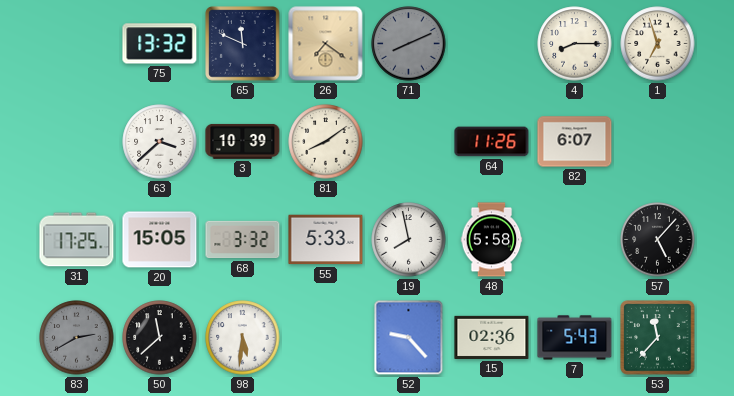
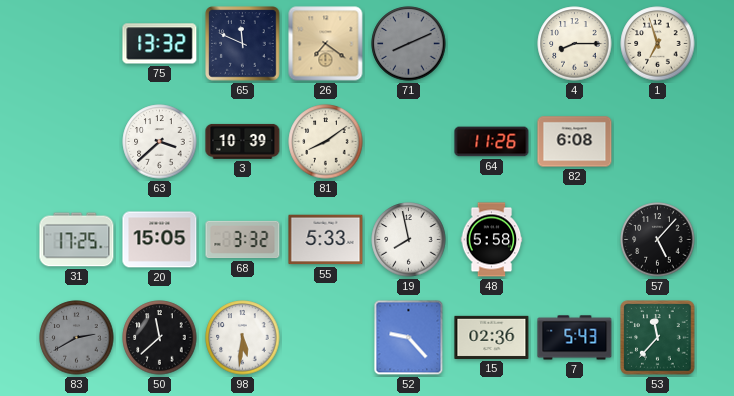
82: 6:07 -> 6:08 (575, 142)
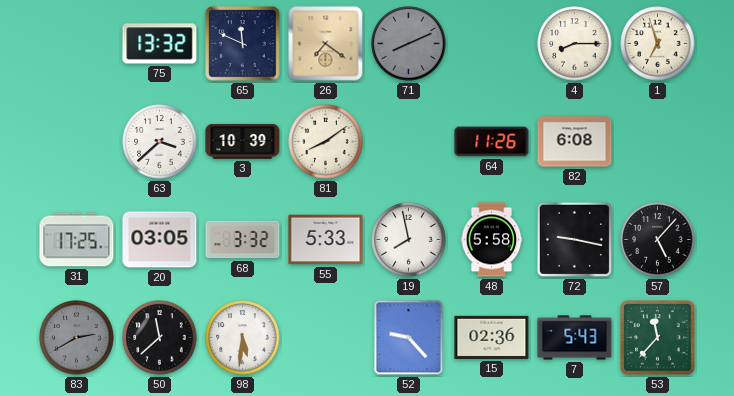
20: 15:05 -> 03:05 (160, 240)
72: none -> 9:17 (574, 239)
